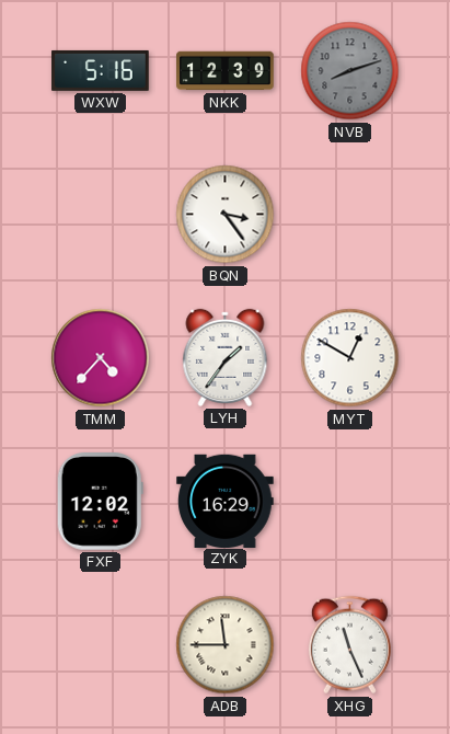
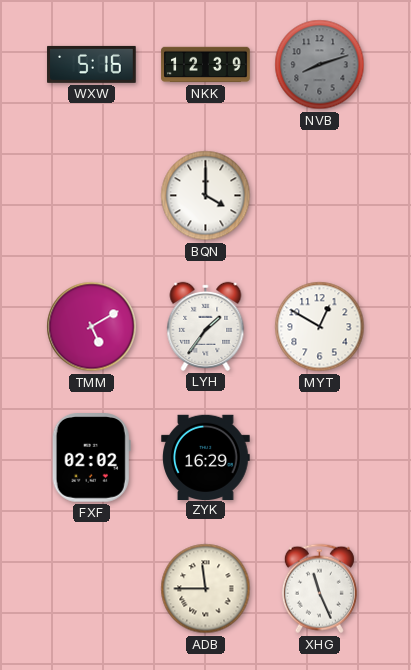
BQN: 3:24 -> 4:00 (206, 196)
TMM: 4:37 -> 5:10 (92, 327)
FXF: 12:02 -> 02:02 (91, 458)
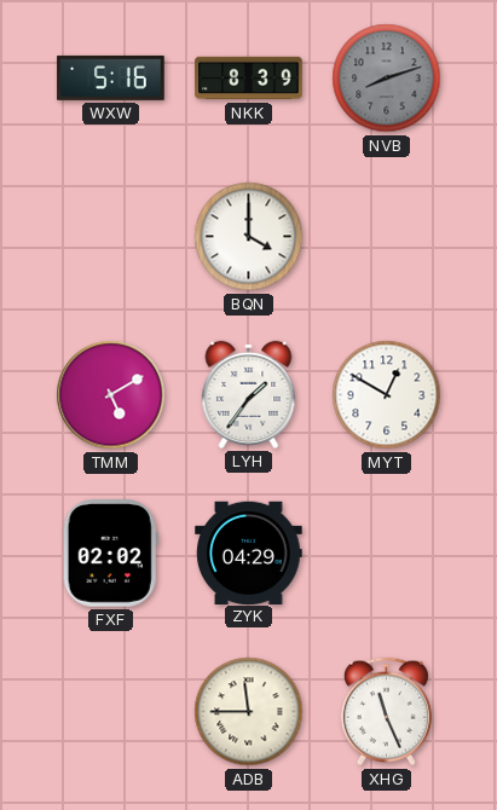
NKK: 12:39 -> 8:39 (249, 79)
ZYK: 16:29 -> 04:29 (249, 552)
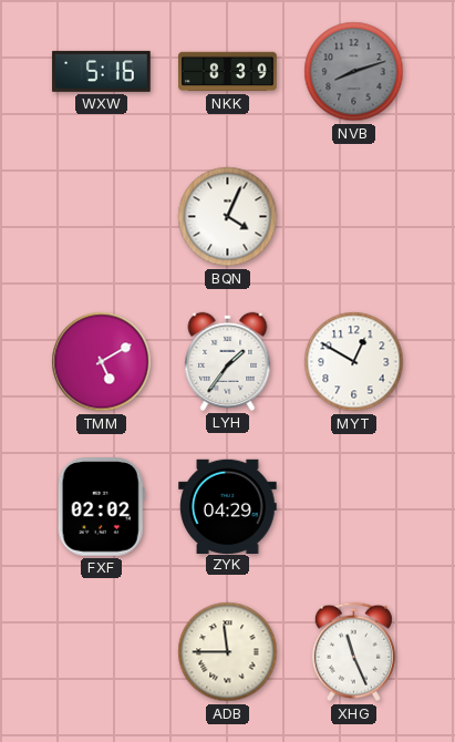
BQN: 4:00 -> 4:04 (228, 217)
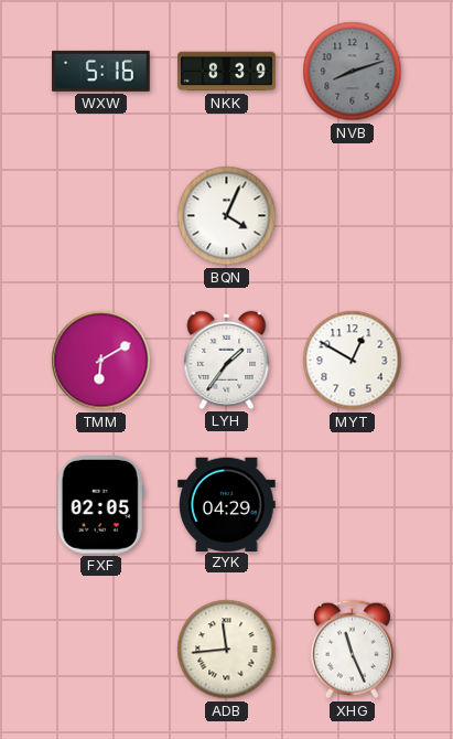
TMM: 5:10 -> 6:10 (101, 361)
FXF: 02:02 -> 02:05 (100, 505)
ADB: 11:45 -> 11:44 (227, 650)
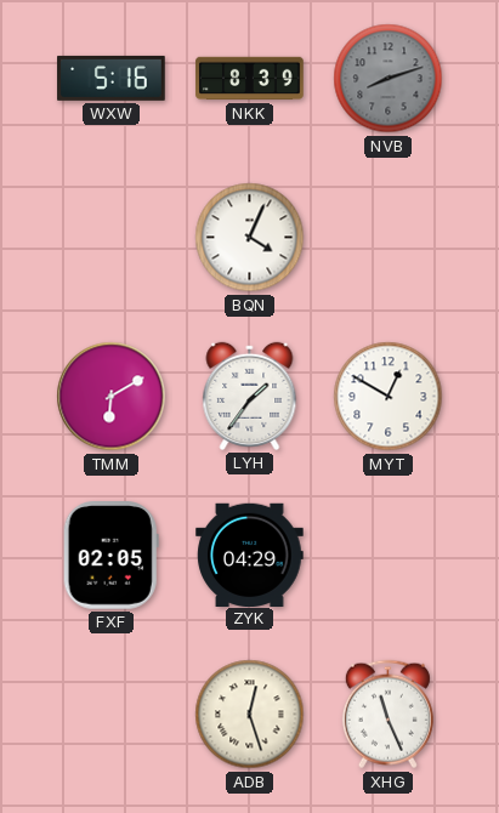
ADB: 11:44 -> 12:27 (250, 715)
